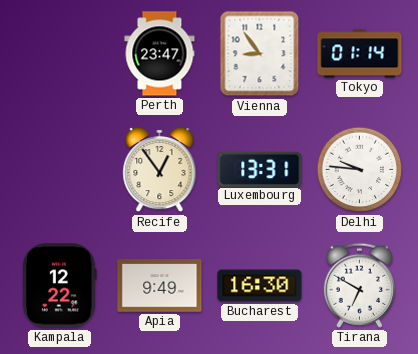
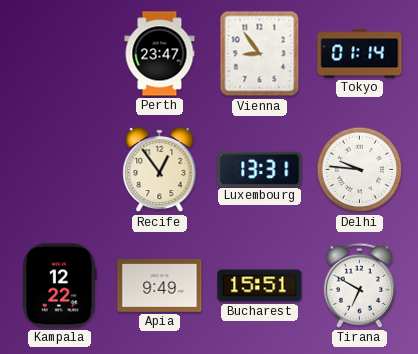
Bucharest: 16:30 -> 15:51 (260, 286)
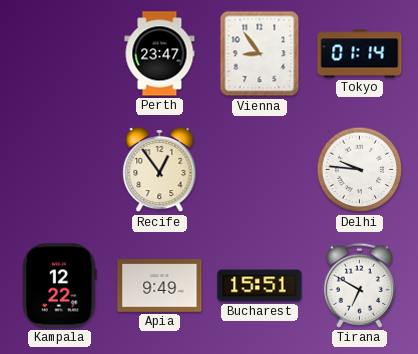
Luxembourg: 13:31 -> none (260, 169)
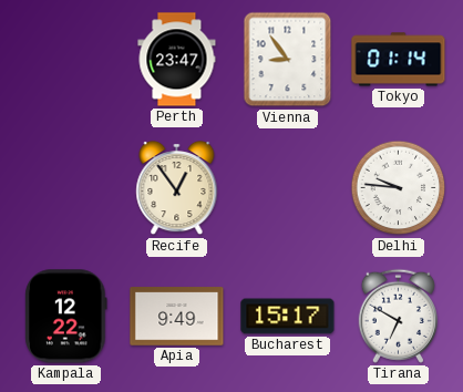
Bucharest: 15:51 -> 15:17 (288, 317)
